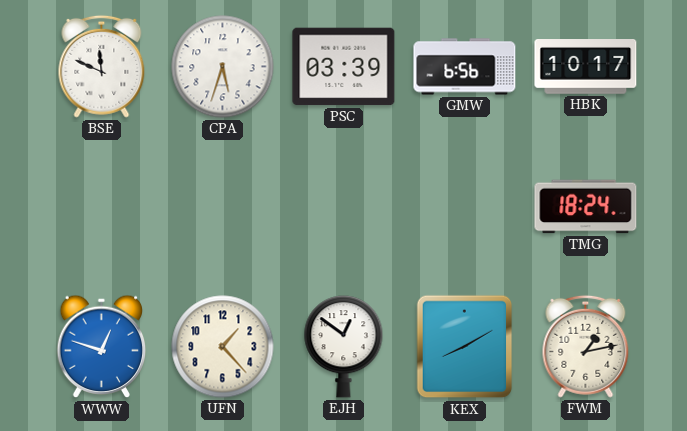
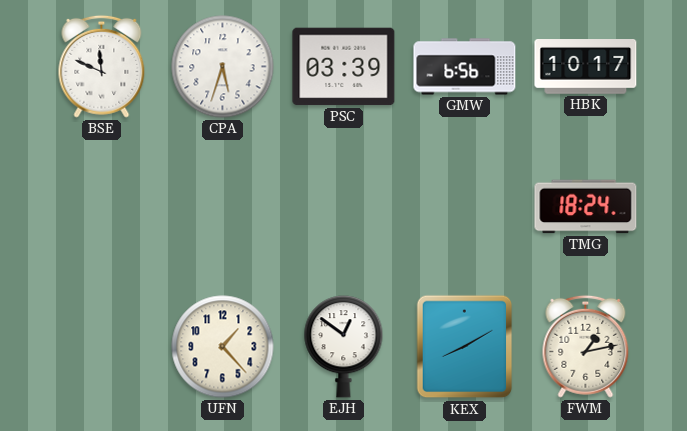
WWW: 12:48 -> none (102, 347)
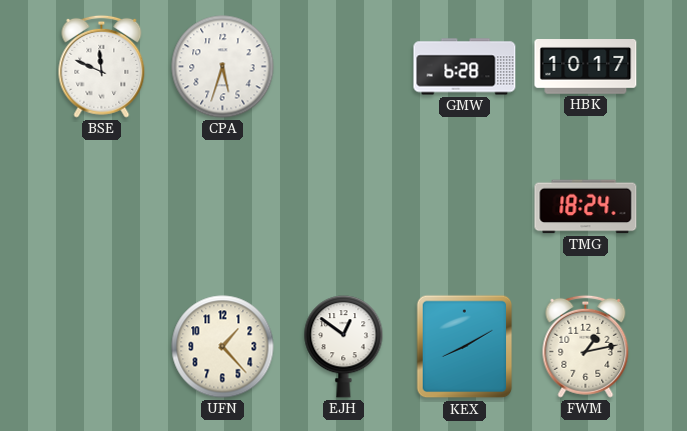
PSC: 03:39 -> none (344, 67)
GMW: 6:56 -> 6:28 (465, 67)
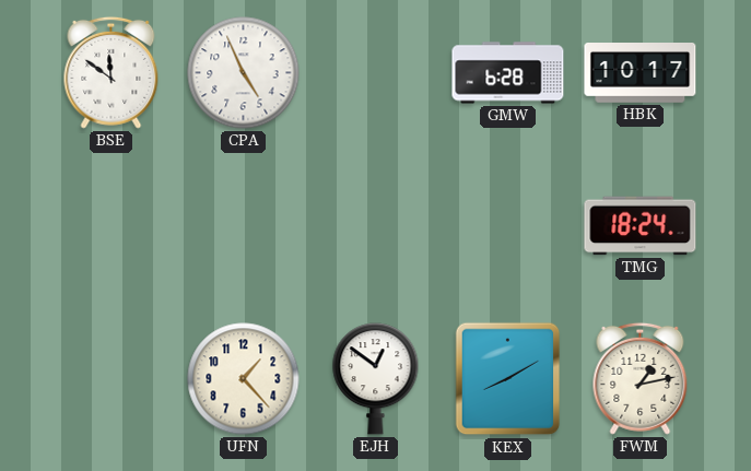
BSE: 11:49 -> 11:51 (112, 72)
CPA: 5:33 -> 4:56 (244, 73)
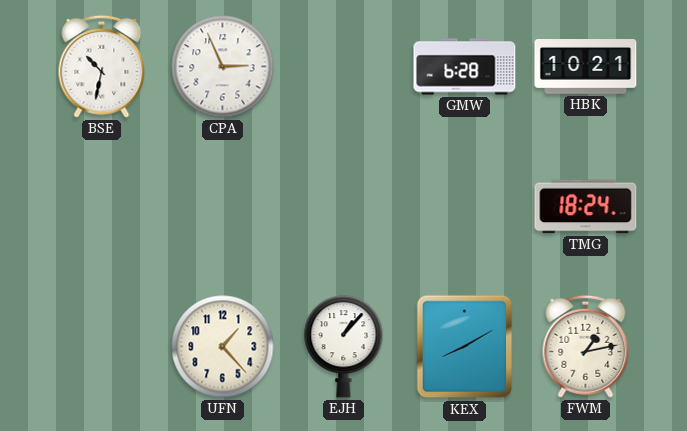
BSE: 11:51 -> 10:32 (102, 66)
CPA: 4:56 -> 2:56 (223, 67)
HBK: 10:17 -> 10:21 (586, 67)
EJH: 12:51 -> 1:07 (344, 347)
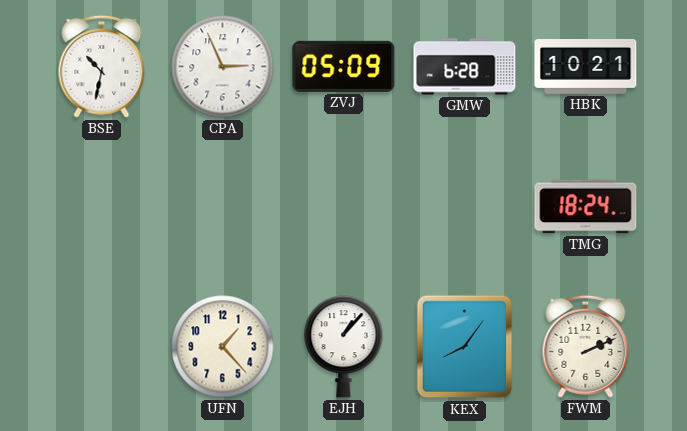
ZVJ: none -> 05:09 (344, 66)
KEX: 8:10 -> 8:06 (465, 347)
FWM: 1:13 -> 2:11 (586, 346)
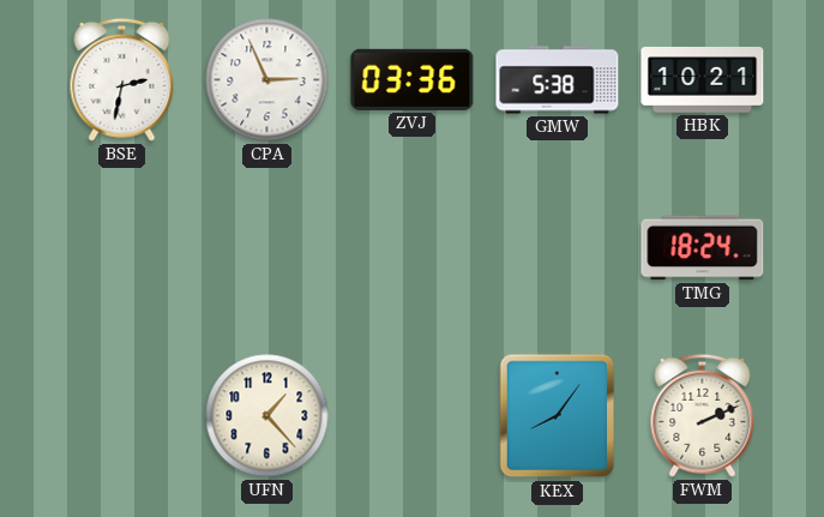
BSE: 10:32 -> 2:32 (122, 79)
ZVJ: 05:09 -> 03:36 (413, 79)
GMW: 6:28 -> 5:38 (558, 80)
EJH: 1:07 -> none (344, 347)
